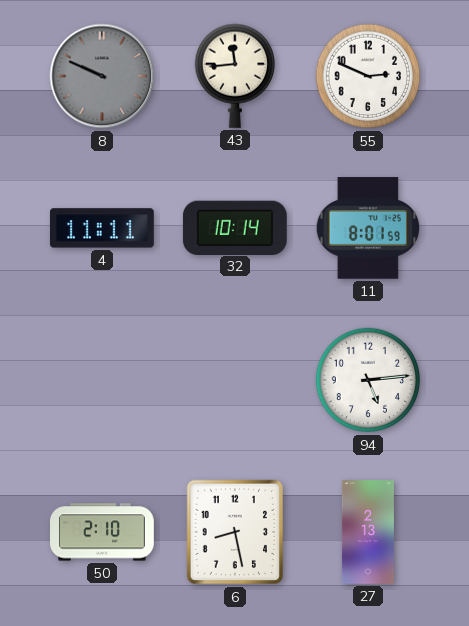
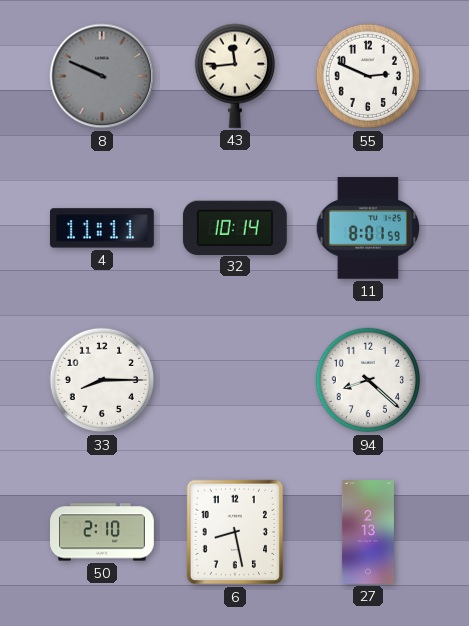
33: none -> 8:15 (102, 380)
94: 5:14 -> 8:22 (368, 380)
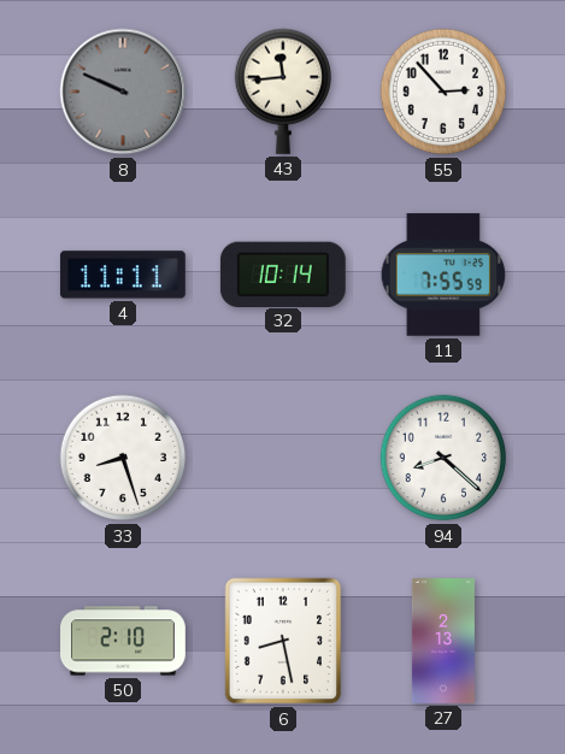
55: 2:49 -> 2:53 (443, 92)
11: 8:01 -> 7:55 (443, 275)
33: 8:15 -> 8:27 (123, 458)
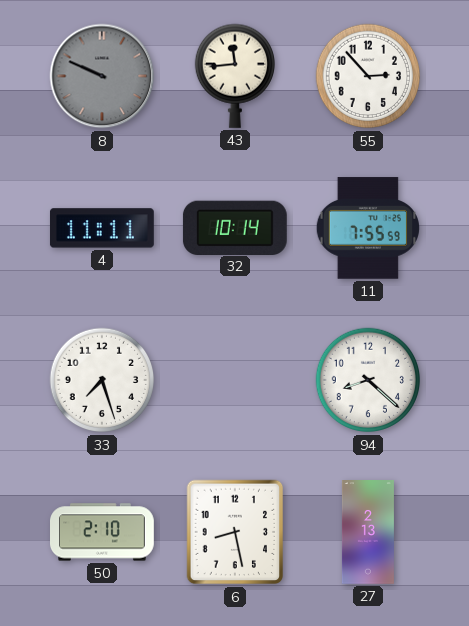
33: 8:27 -> 7:27 (102, 380)
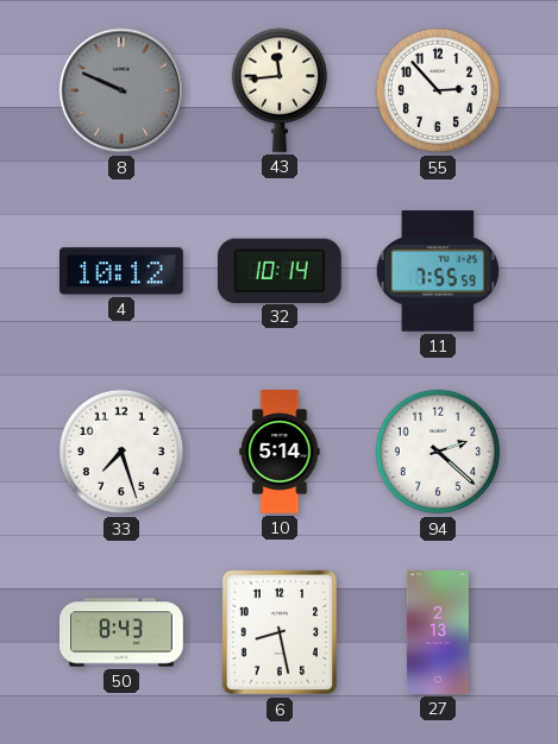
4: 11:11 -> 10:12 (121, 271)
10: none -> 5:14 (280, 453)
94: 8:22 -> 2:22 (438, 452)
50: 2:10 -> 8:43 (123, 632)
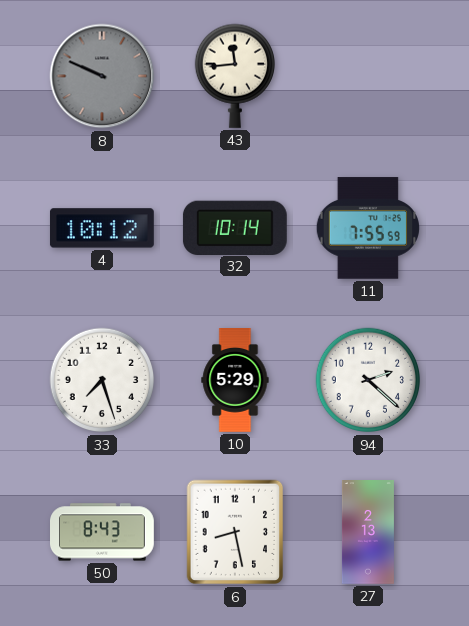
55: 2:53 -> none (438, 90)
10: 5:14 -> 5:29 (235, 381)
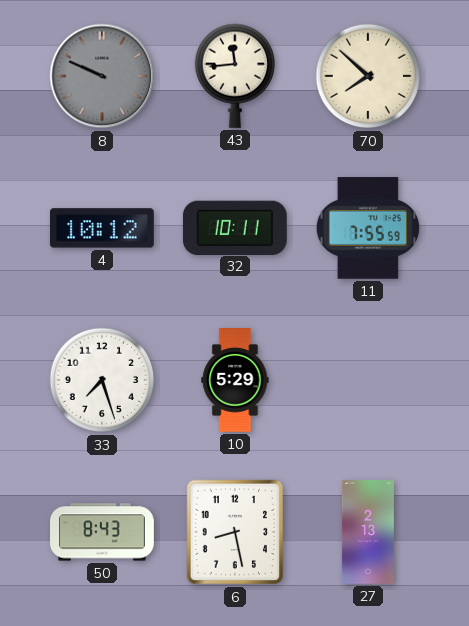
70: none -> 7:52 (368, 76)
32: 10:14 -> 10:11 (235, 227)
94: 2:22 -> none (368, 380)
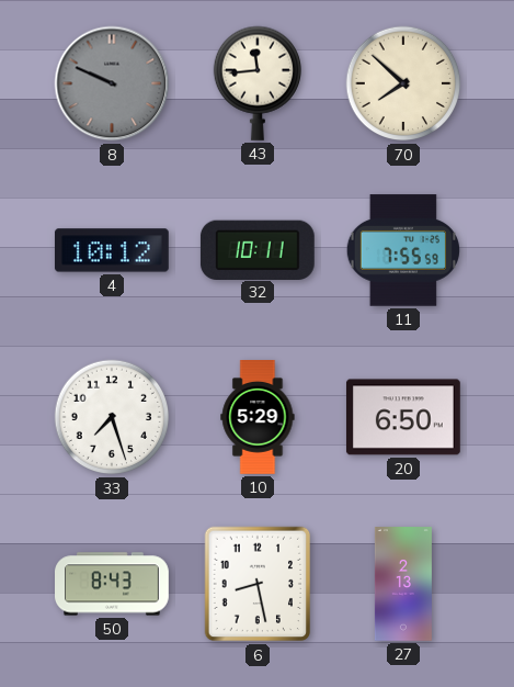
20: none -> 6:50 (403, 417)
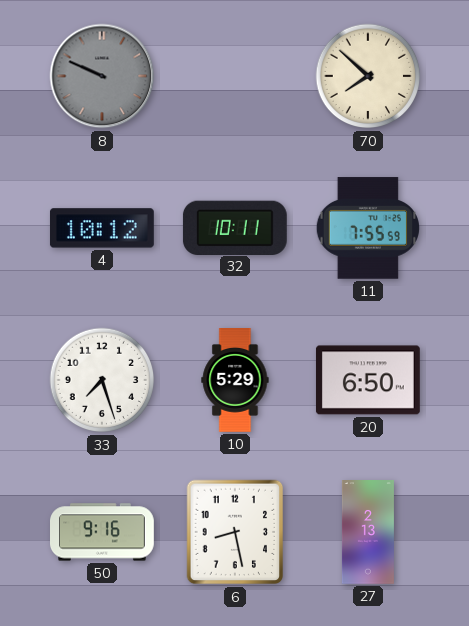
43: 11:44 -> none (256, 83)
50: 8:43 -> 9:16 (103, 532)
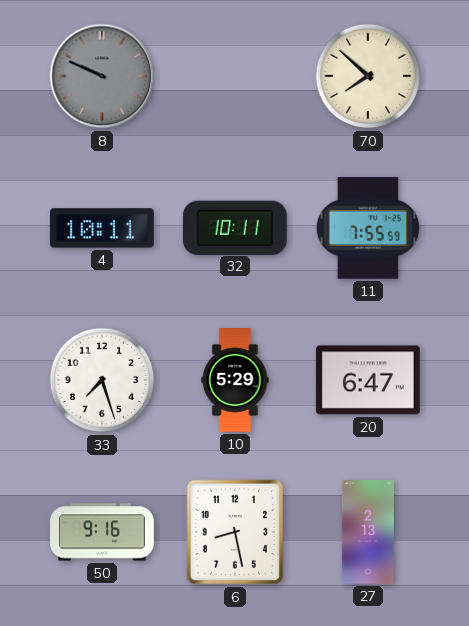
4: 10:12 -> 10:11 (102, 228)
20: 6:50 -> 6:47 (368, 380)
